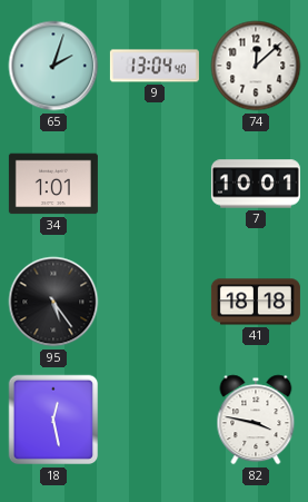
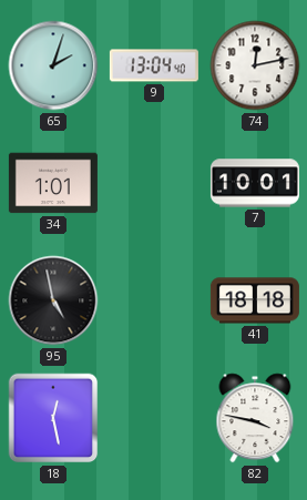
74: 12:08 -> 12:13 (255, 65)
95: 5:24 -> 4:58 (53, 300)
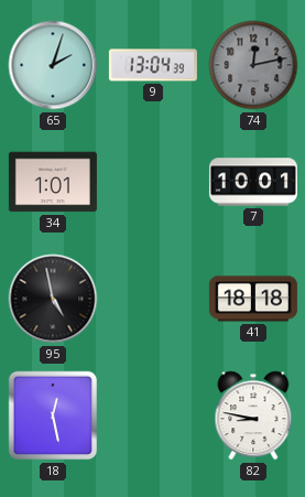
9: 13:04:40 -> 13:04:39 (153, 65)
74 dial: white -> grey (253, 65)
82: 3:47 -> 8:47 (253, 415)
